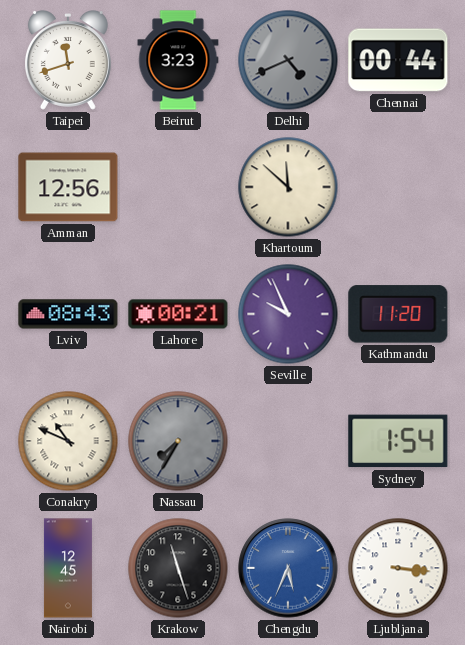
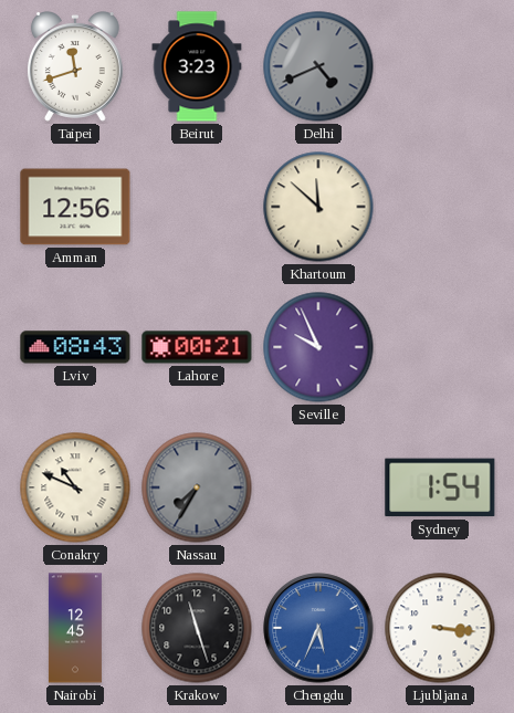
Chennai: 00:44 -> none (398, 60)
Kathmandu: 11:20 -> none (398, 314)
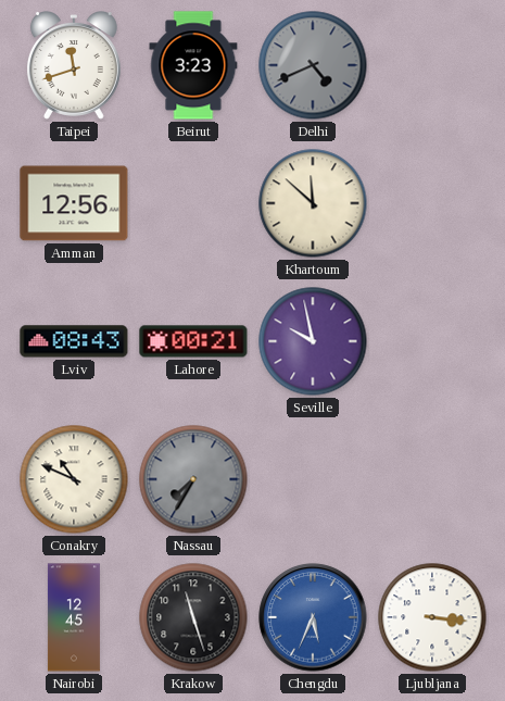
Seville: 9:56 -> 9:58 (313, 341)
Sydney: 1:54 -> none (440, 487)
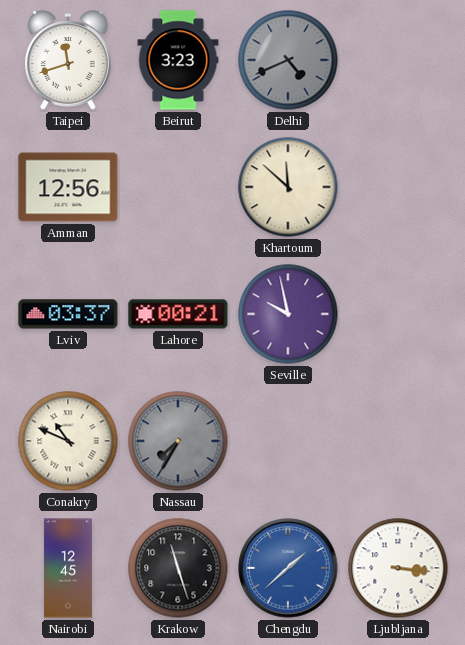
Lviv: 08:43 -> 03:37 (68, 314)
Chengdu: 5:34 -> 1:38 (288, 568)
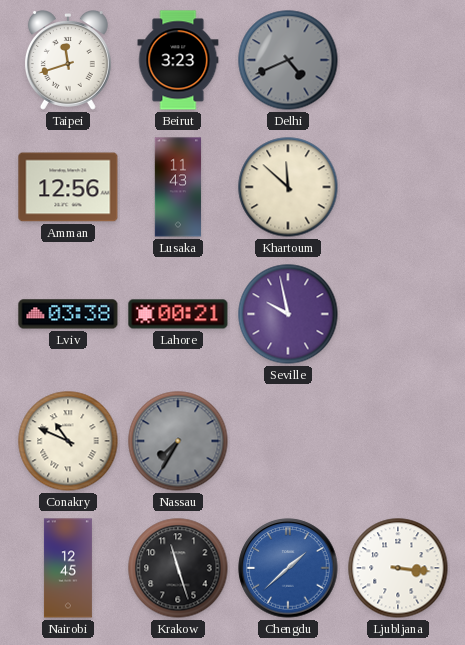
Lusaka: none -> 11:43 (178, 187)
Lviv: 03:37 -> 03:38 (68, 314)
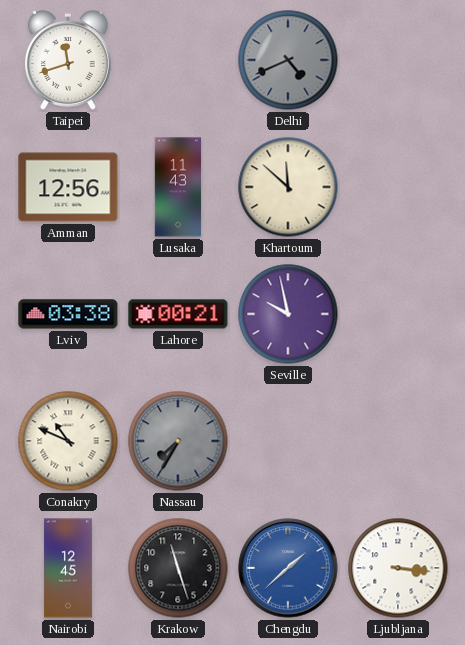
Beirut: 3:23 -> none (178, 60)
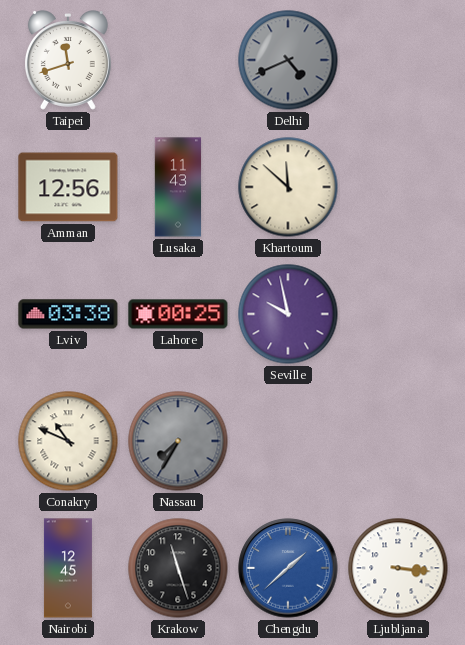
Lahore: 00:21 -> 00:25 (178, 314)
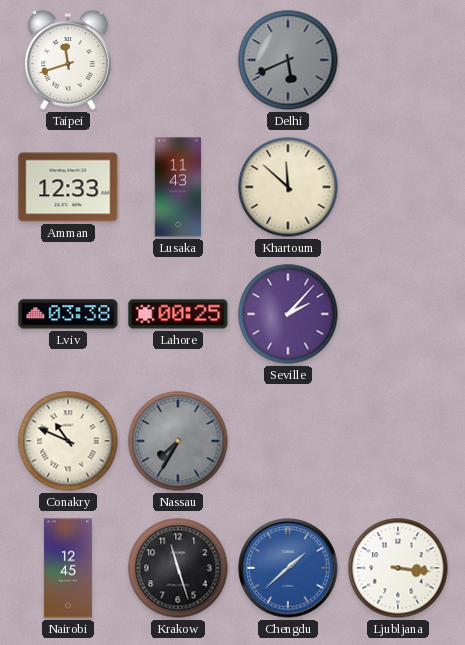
Delhi: 4:41 -> 5:41 (288, 60)
Amman: 12:56 -> 12:33 (68, 187)
Seville: 9:58 -> 2:07 (288, 314)
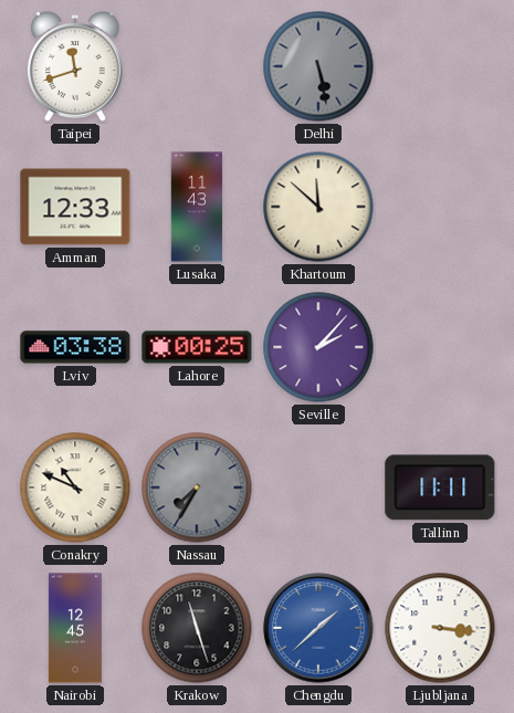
Delhi: 5:41 -> 5:28 (318, 66)
Tallinn: none -> 11:11 (440, 487)
